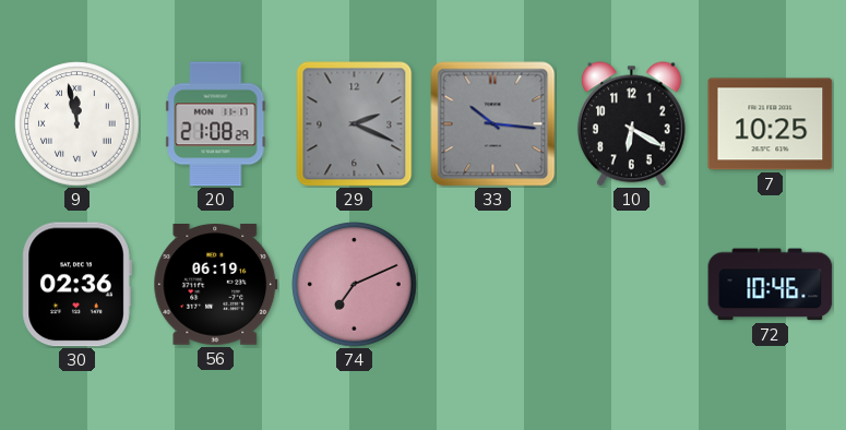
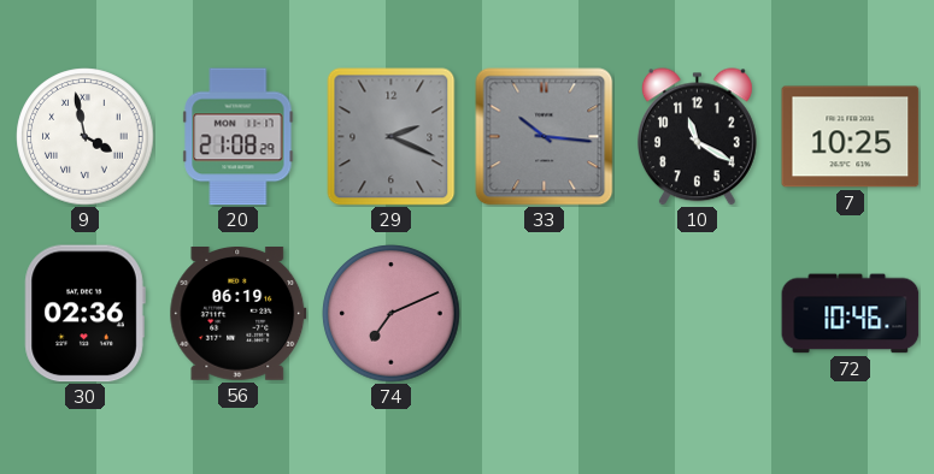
9: 11:58 -> 3:58 (86, 137)
10: 6:20 -> 11:20 (697, 137)
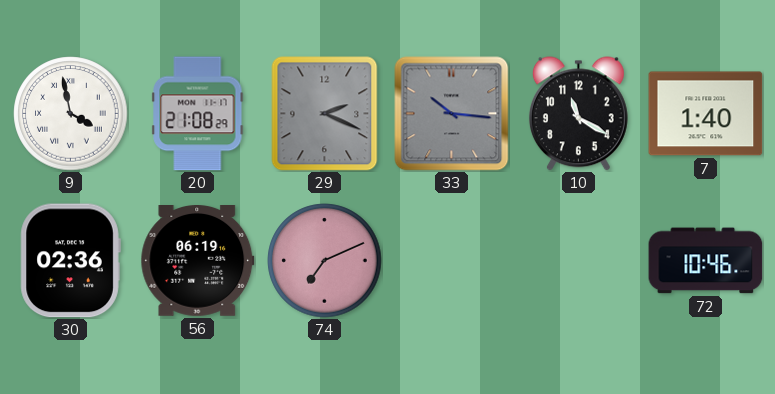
7: 10:25 -> 1:40 (706, 114)
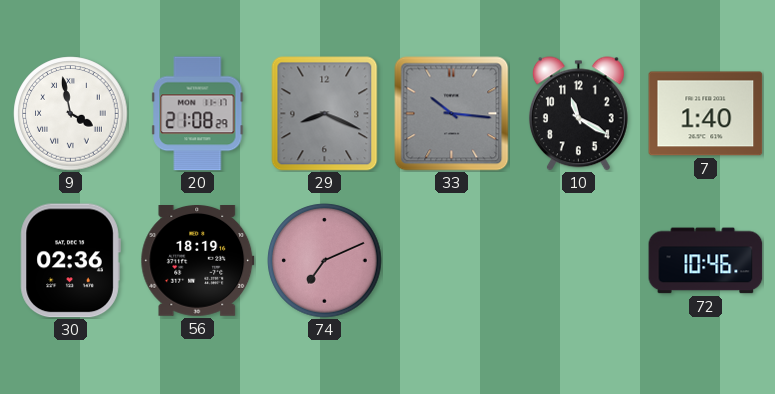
29: 2:19 -> 8:19 (325, 114)
56: 06:19 -> 18:19 (198, 261)
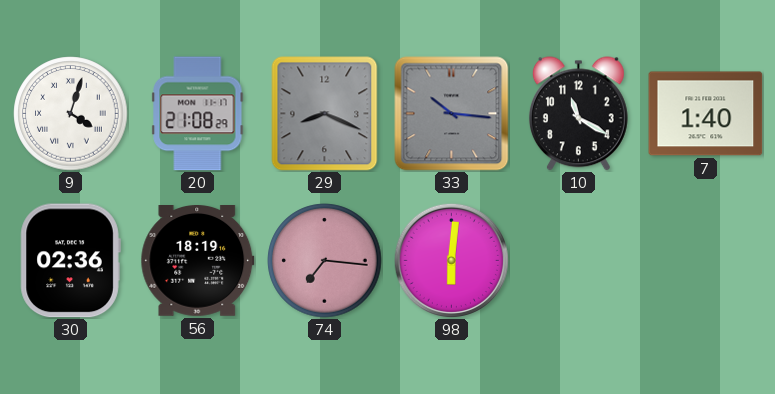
9: 3:58 -> 4:03 (71, 114)
74: 7:11 -> 7:16 (325, 261)
98: none -> 6:01 (451, 260)
72: 10:46 -> none (706, 261)
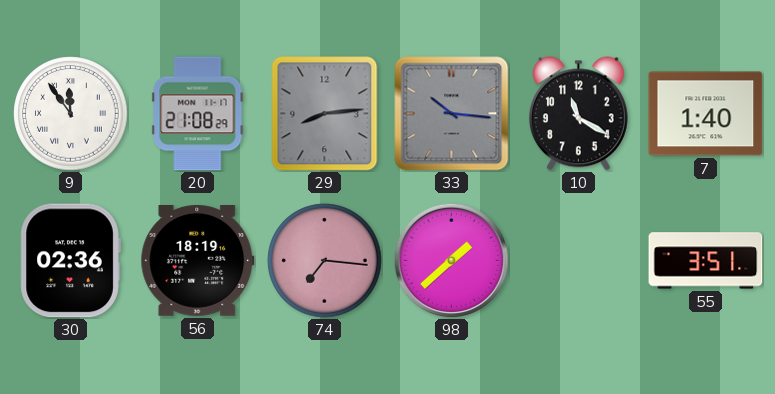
9: 4:03 -> 11:54 (71, 114)
29: 8:19 -> 8:14 (325, 114)
98: 6:01 -> 1:38 (451, 260)
55: none -> 3:51 (706, 261)
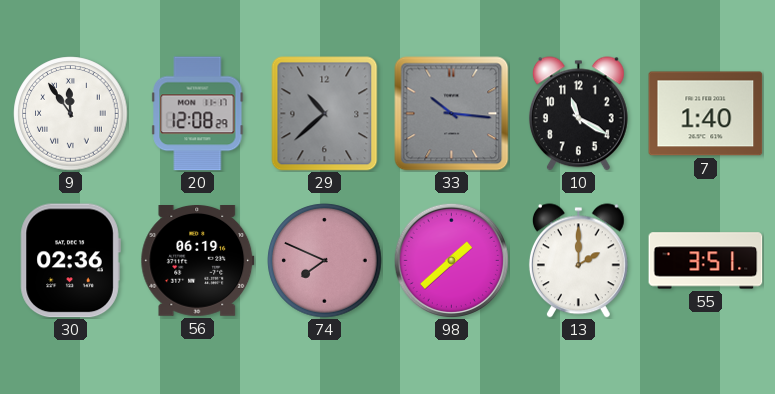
20: 21:08 -> 12:08 (198, 114)
29: 8:14 -> 10:38 (325, 114)
56: 18:19 -> 06:19 (198, 261)
74: 7:16 -> 7:49 (325, 261)
13: none -> 2:00 (578, 261)
